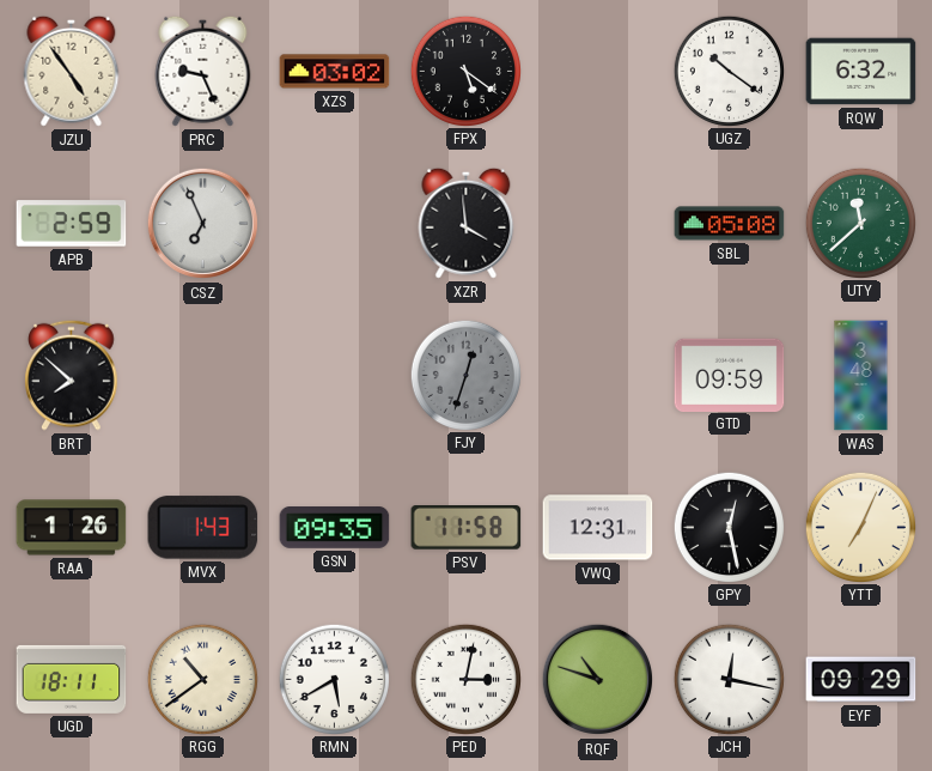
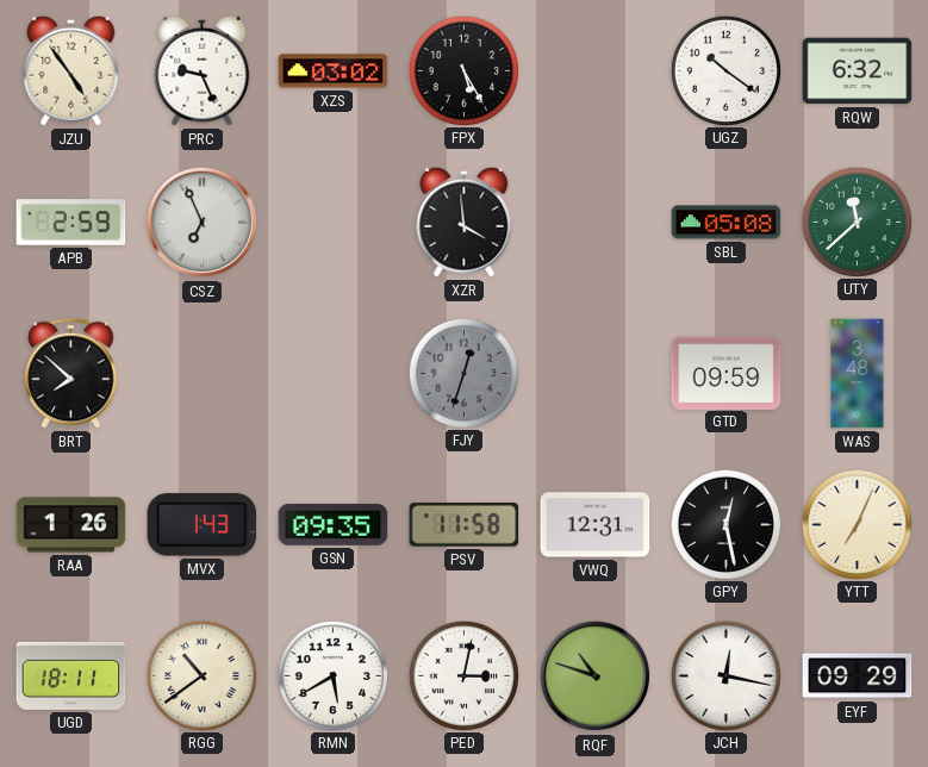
FPX: 5:21 -> 5:25 (463, 70)
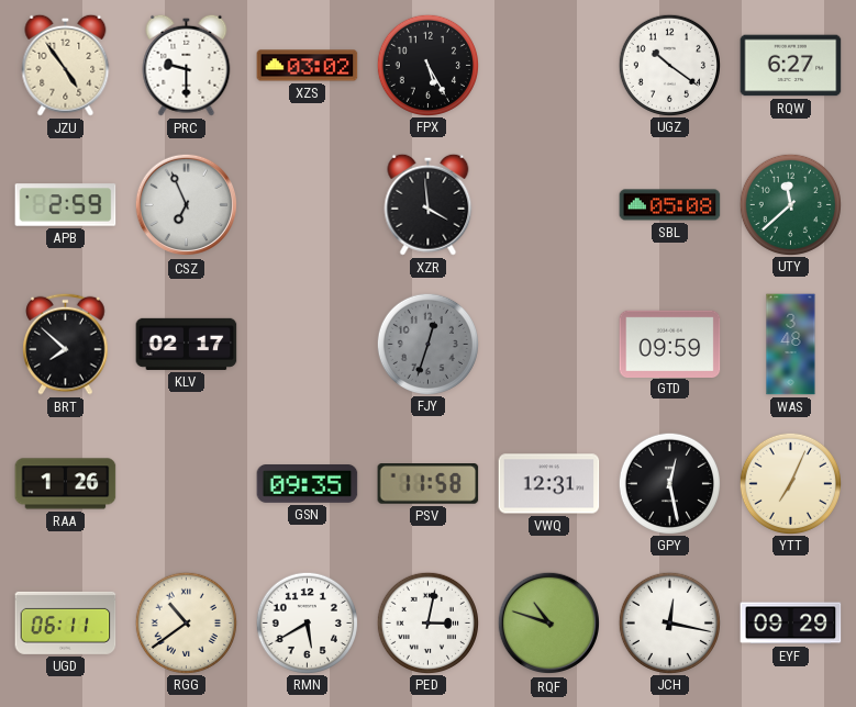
PRC: 9:26 -> 9:30 (187, 65)
RQW: 6:32 -> 6:27 (791, 66)
KLV: none -> 02:17 (187, 344)
MVX: 1:43 -> none (203, 525)
UGD: 18:11 -> 06:11 (66, 622)
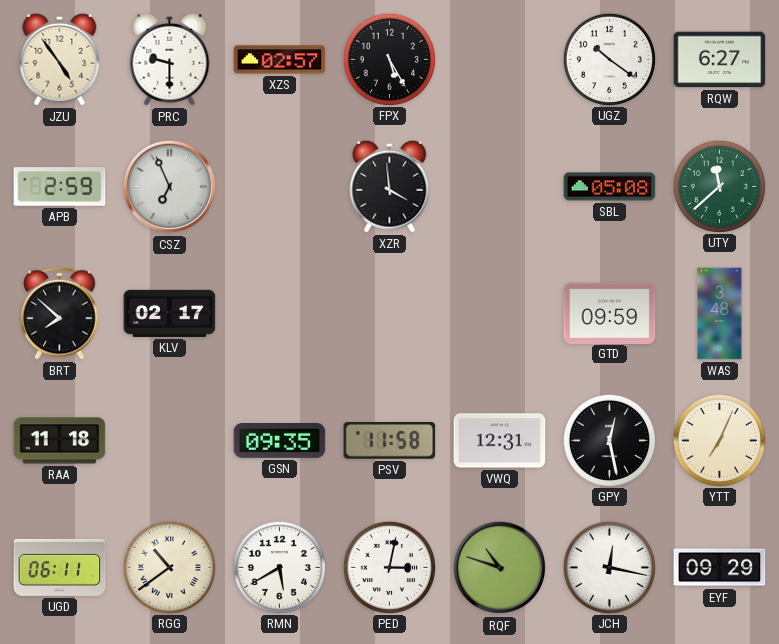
XZS: 03:02 -> 02:57 (280, 60)
FJY: 12:33 -> none (427, 344)
RAA: 1:26 -> 11:18 (60, 441)
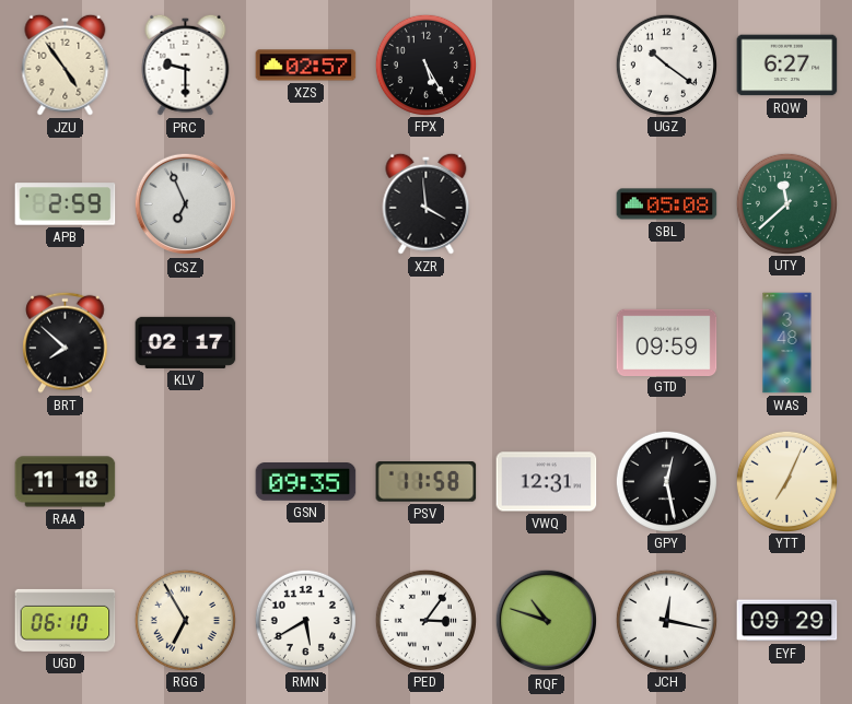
UGD: 06:11 -> 06:10 (66, 620)
RGG: 10:39 -> 6:55 (185, 620)
PED: 3:02 -> 3:06 (425, 620)
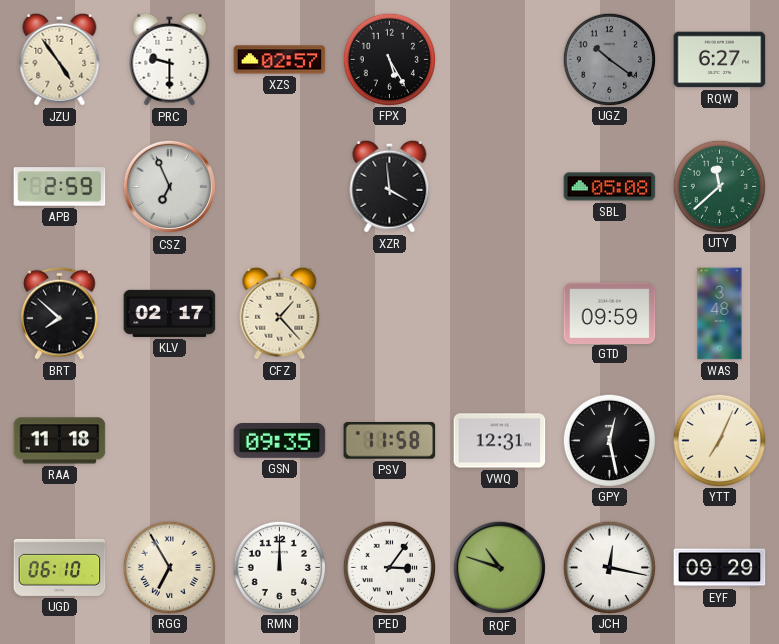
UGZ dial: white -> grey (609, 59)
CFZ: none -> 1:23 (280, 313)
RMN: 5:40 -> 12:00 (279, 567)
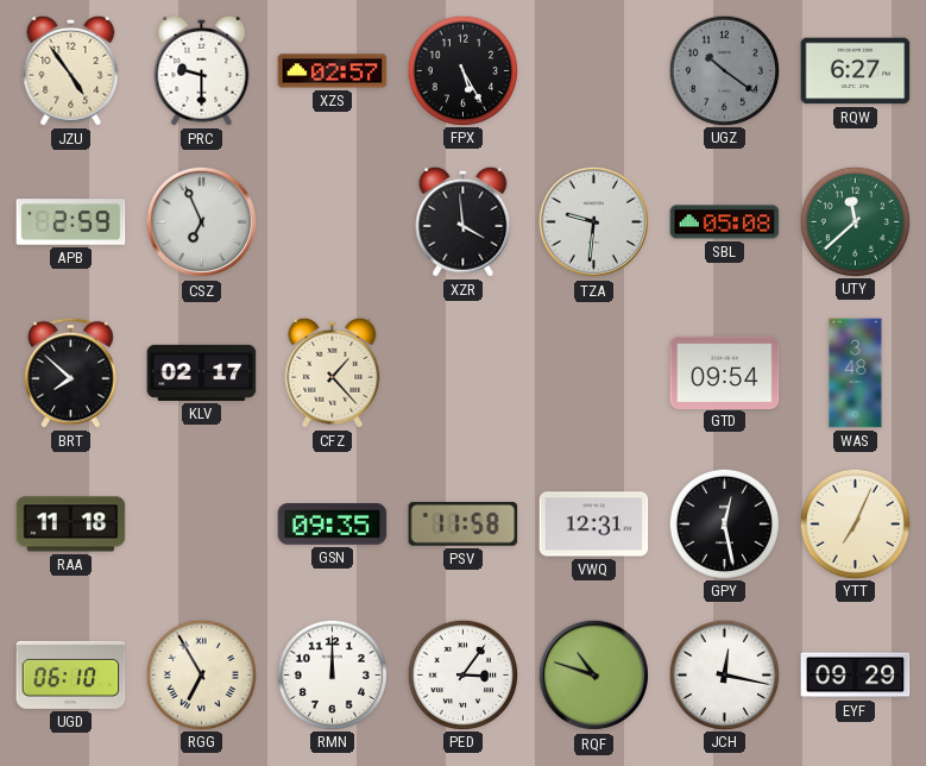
TZA: none -> 9:31 (594, 222)
GTD: 09:59 -> 09:54 (725, 372)
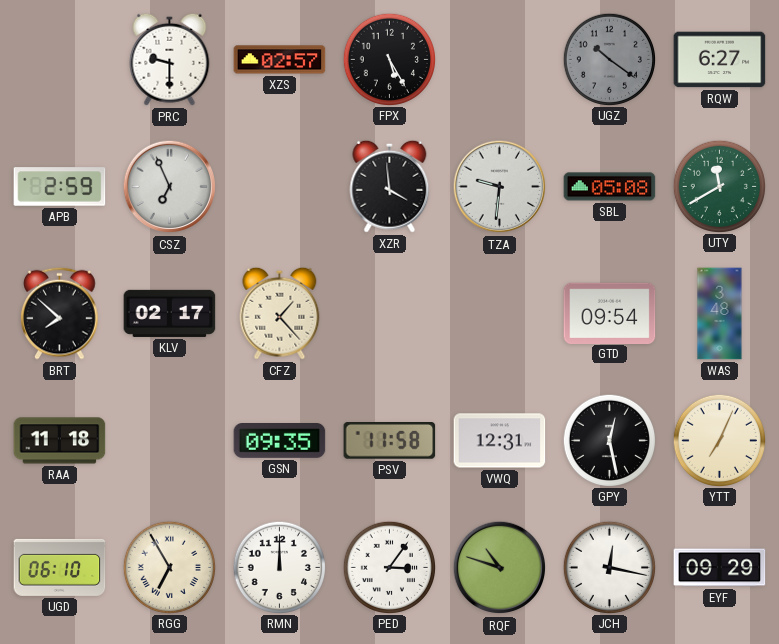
JZU: 4:54 -> none (71, 70)
UTY: 11:38 -> 11:40 (719, 186)
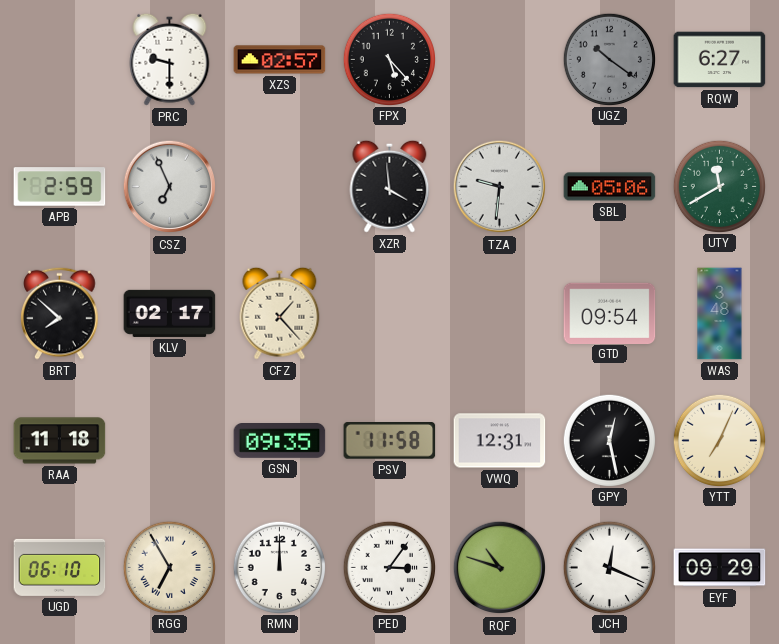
FPX: 5:25 -> 5:23 (389, 59)
SBL: 05:08 -> 05:06 (610, 187)
JCH: 12:17 -> 12:19 (609, 567)
